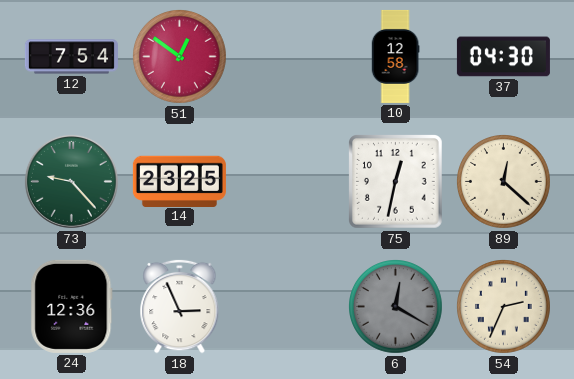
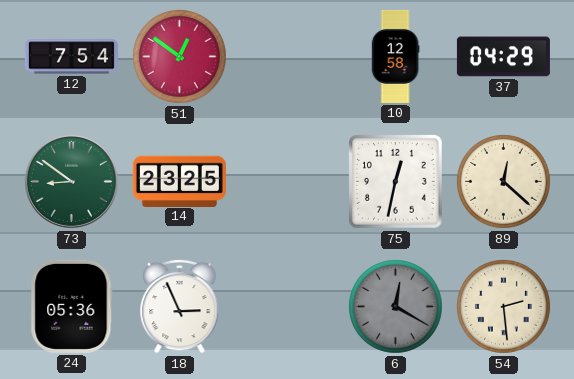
37: 04:30 -> 04:29 (503, 57)
73: 9:23 -> 8:51 (71, 181)
24: 12:36 -> 05:36 (72, 306)
54: 2:34 -> 2:29 (504, 307)
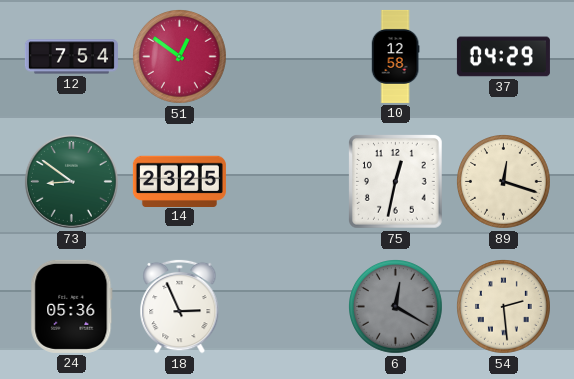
89: 12:22 -> 12:18 (504, 182)
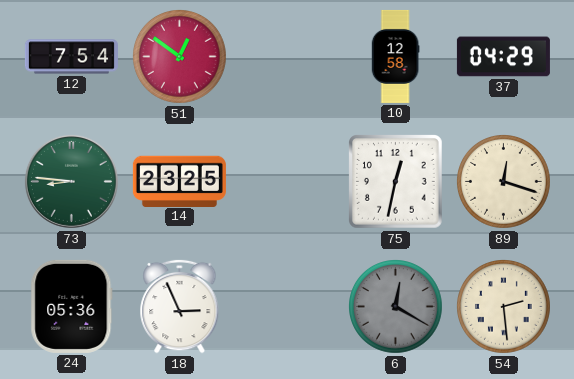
73: 8:51 -> 8:46 (71, 181)
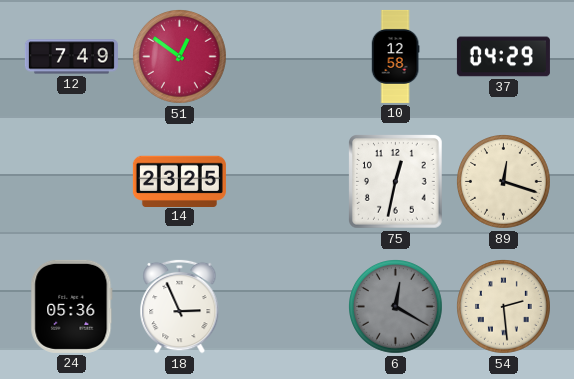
12: 7:54 -> 7:49 (71, 57)
73: 8:46 -> none (71, 181)
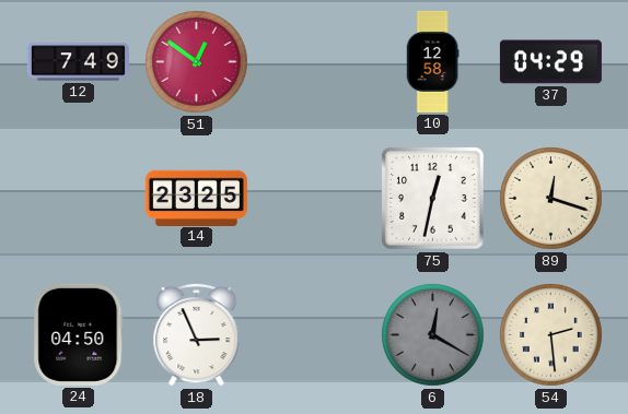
24: 05:36 -> 04:50 (79, 334)
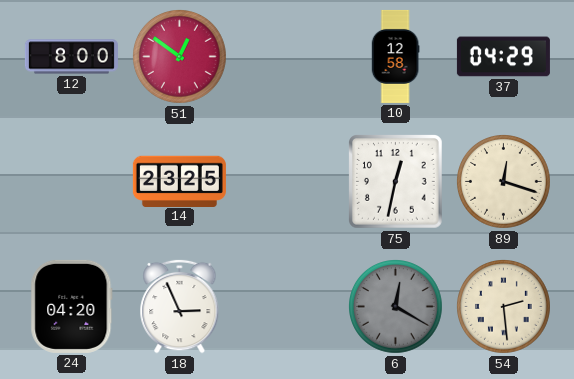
12: 7:49 -> 8:00 (71, 57)
24: 04:50 -> 04:20 (72, 306)
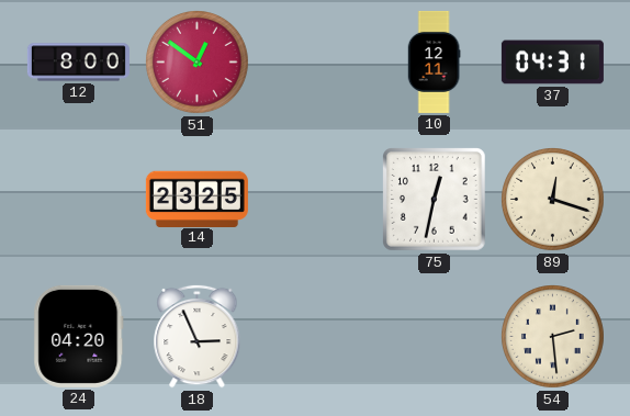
10: 12:58 -> 12:11 (434, 61)
37: 04:29 -> 04:31 (552, 63)
6: 12:20 -> none (396, 307)
